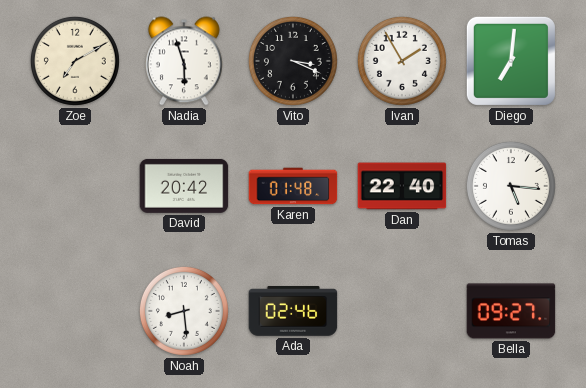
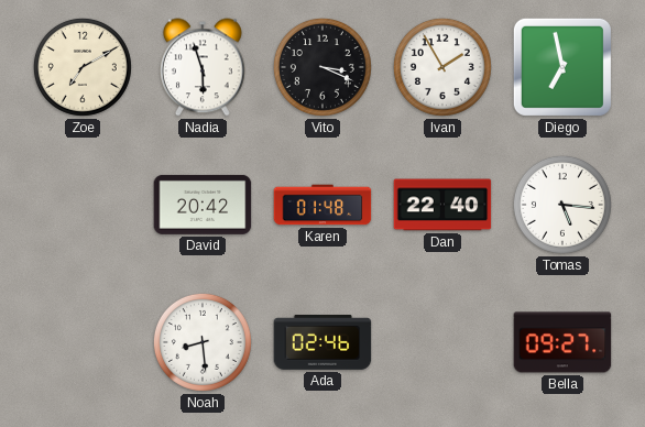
Diego: 7:01 -> 6:58 (562, 67)
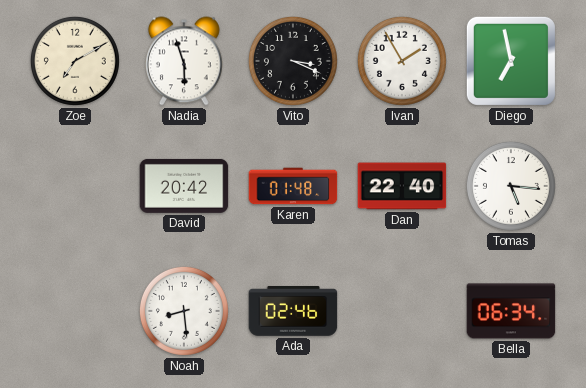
Bella: 09:27 -> 06:34 (511, 311)
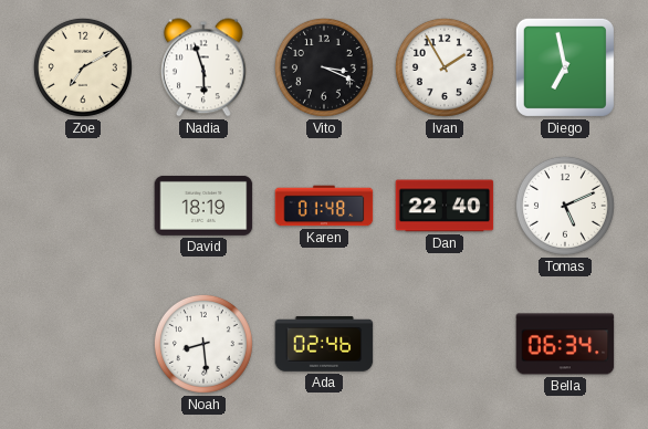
David: 20:42 -> 18:19 (203, 206)
Tomas: 5:16 -> 5:11 (565, 206)
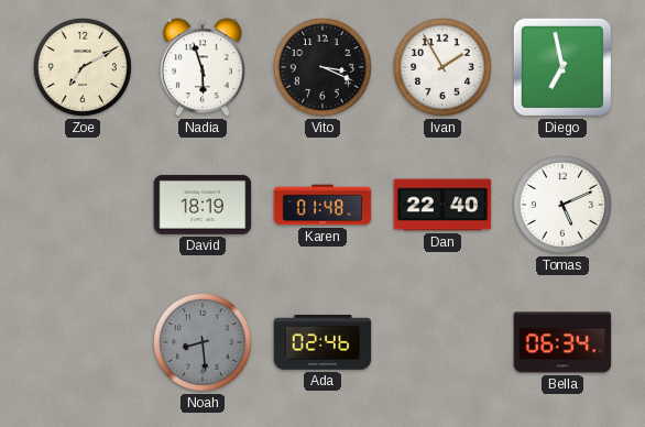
Noah dial: white -> grey (203, 342)
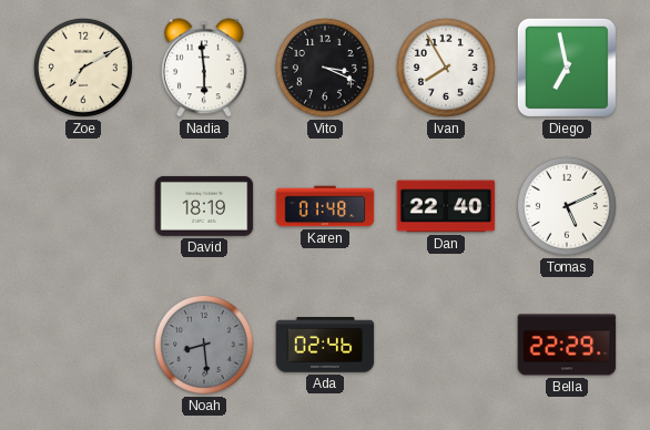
Nadia: 5:57 -> 5:59 (204, 68)
Ivan: 1:55 -> 7:55 (446, 68)
Bella: 06:34 -> 22:29 (567, 345)
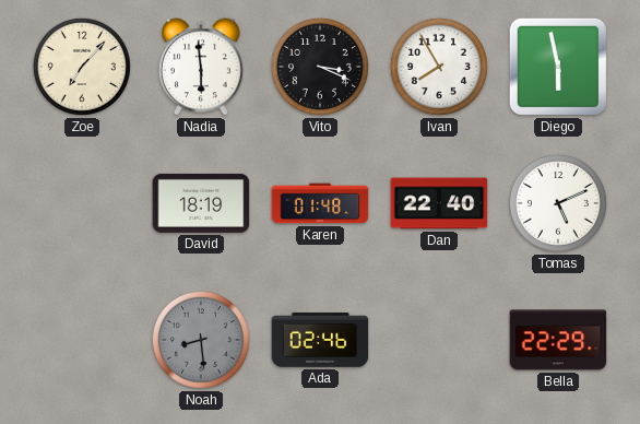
Zoe: 7:10 -> 7:07 (82, 67)
Diego: 6:58 -> 5:58 (558, 67)
